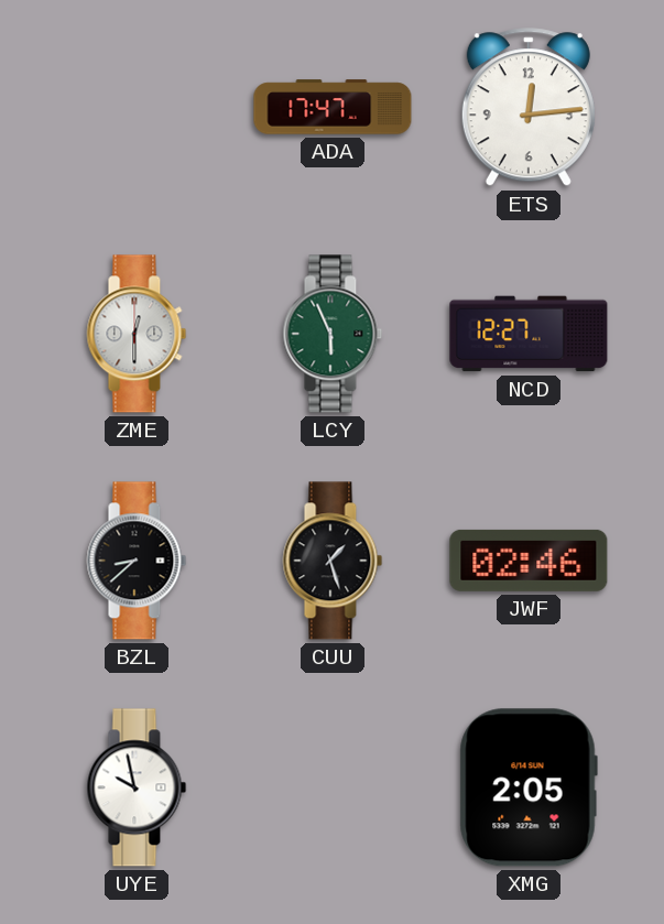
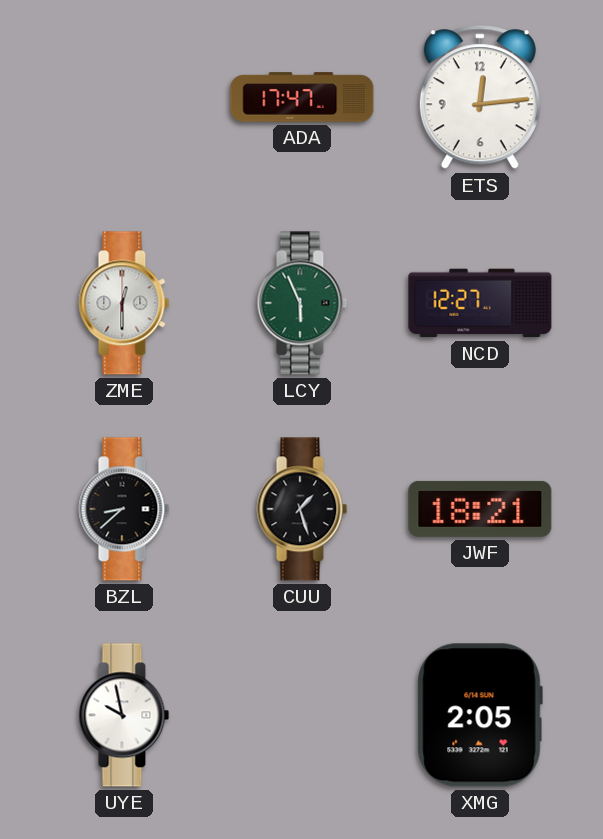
JWF: 02:46 -> 18:21 (480, 509)
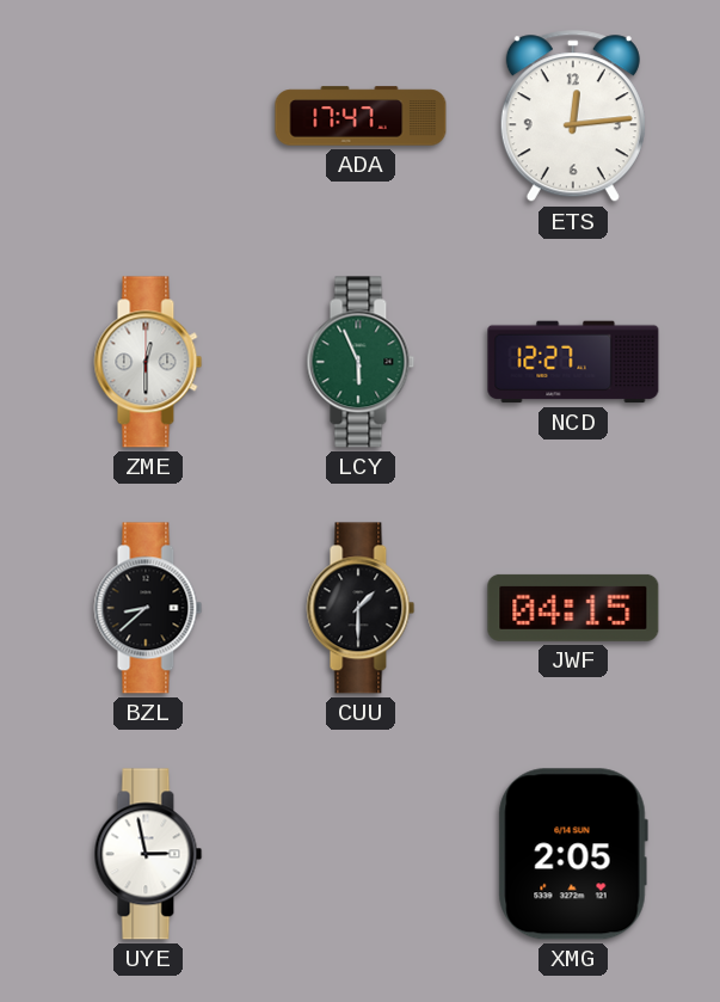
CUU: 1:27 -> 1:30 (361, 608)
JWF: 18:21 -> 04:15 (573, 608)
UYE: 9:58 -> 2:58 (148, 854)
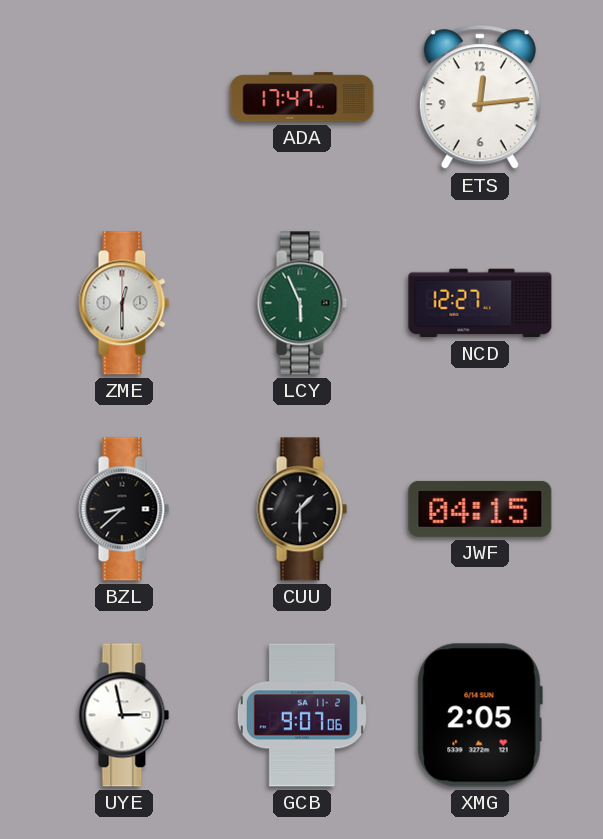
GCB: none -> 9:07 (302, 715)
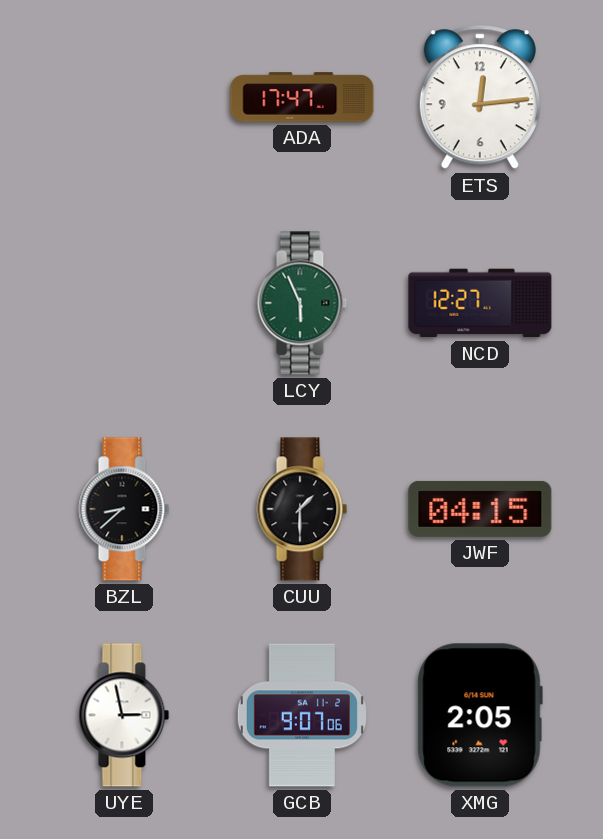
ZME: 12:30 -> none (124, 303)
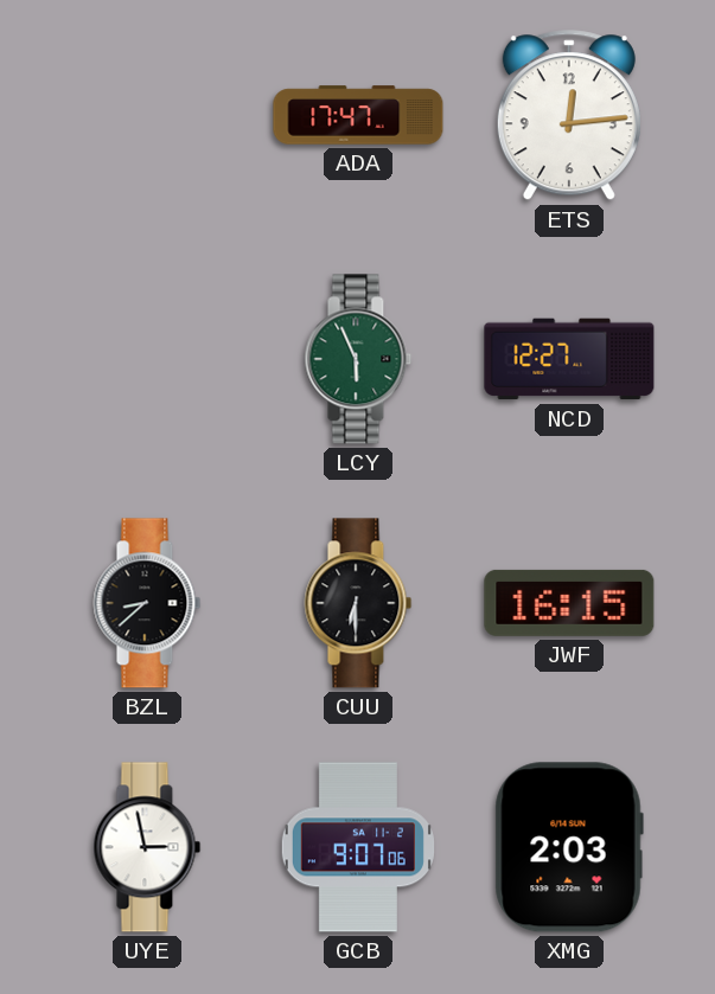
CUU: 1:30 -> 6:30 (358, 603)
JWF: 04:15 -> 16:15 (569, 603)
XMG: 2:05 -> 2:03 (569, 847)
